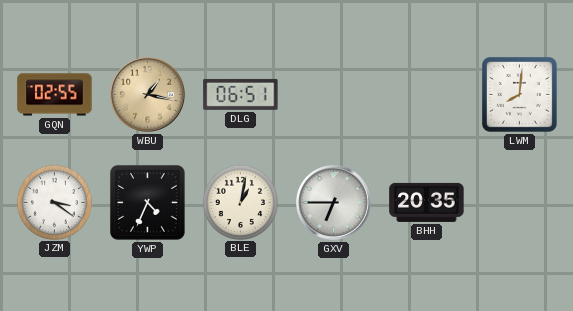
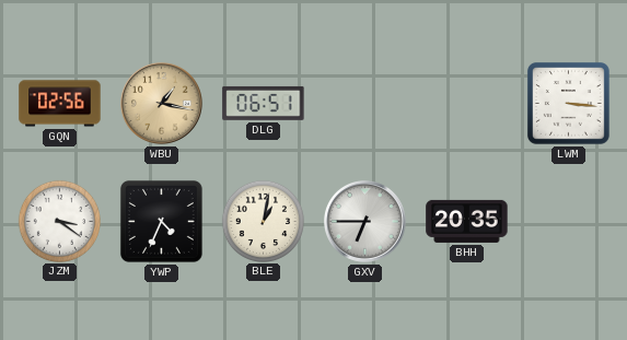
GQN: 02:55 -> 02:56 (60, 104)
LWM: 8:01 -> 3:16 (568, 103)
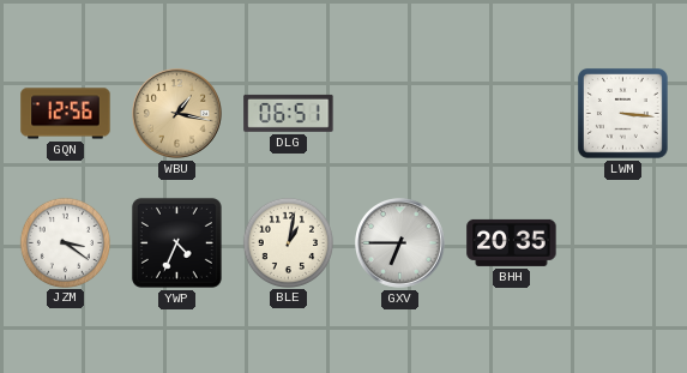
GQN: 02:56 -> 12:56 (66, 114)
